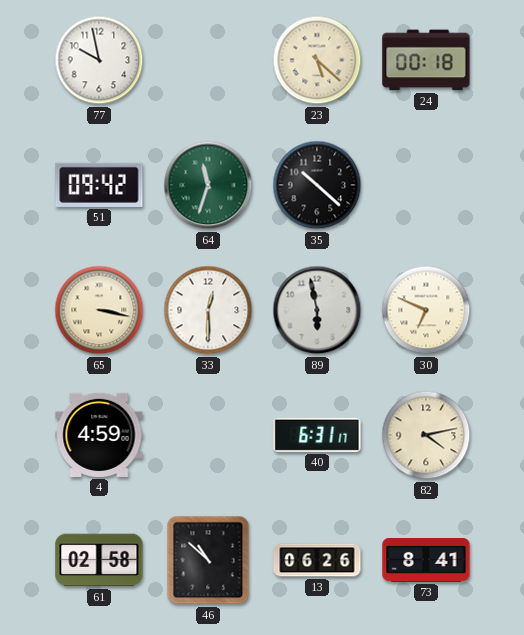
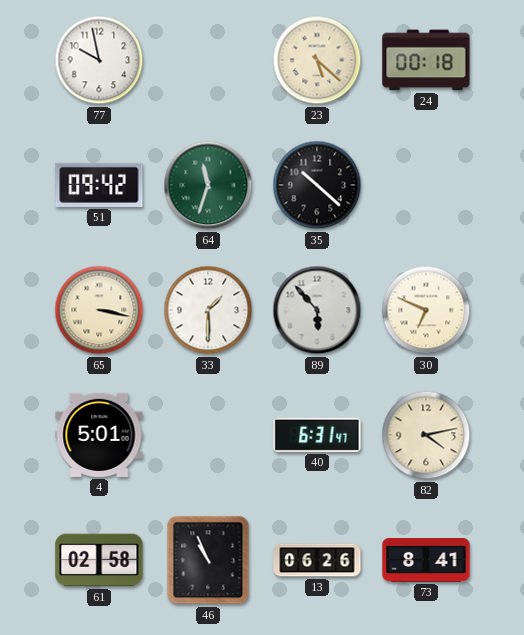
33: 12:30 -> 1:30 (208, 310)
89: 5:58 -> 5:53 (317, 310)
4: 4:59 -> 5:01 (99, 435)
40: 6:31:17 -> 6:31:47 (317, 435)
46: 10:52 -> 10:56 (208, 560)
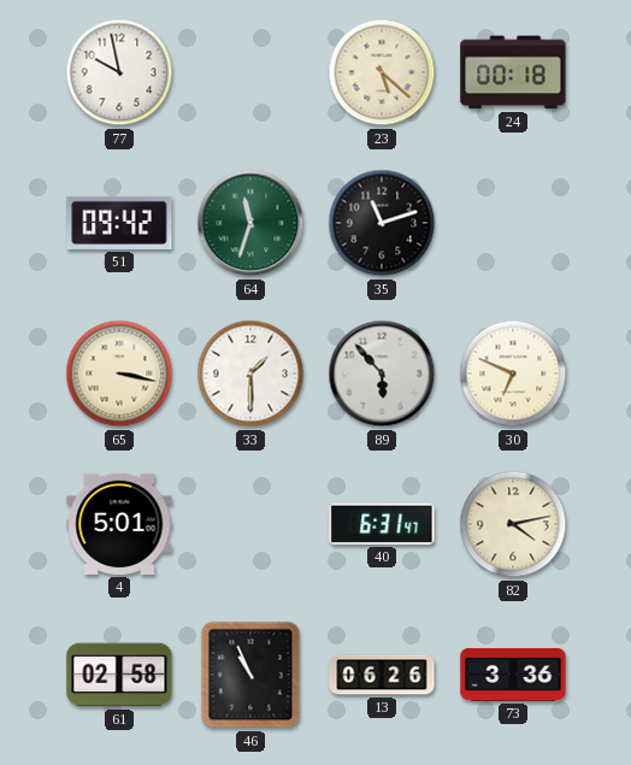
35: 10:22 -> 11:12 (382, 223)
73: 8:41 -> 3:36 (513, 676)
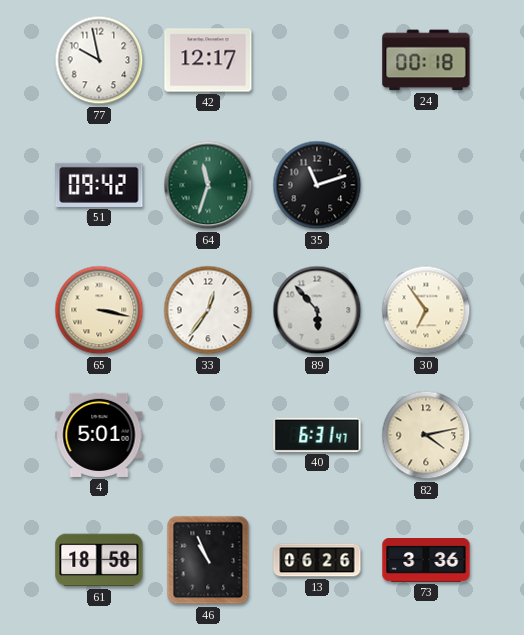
42: none -> 12:17 (208, 60)
23: 5:22 -> none (382, 72)
33: 1:30 -> 12:36 (208, 310)
30: 6:49 -> 6:54 (426, 310)
61: 02:58 -> 18:58 (99, 560)
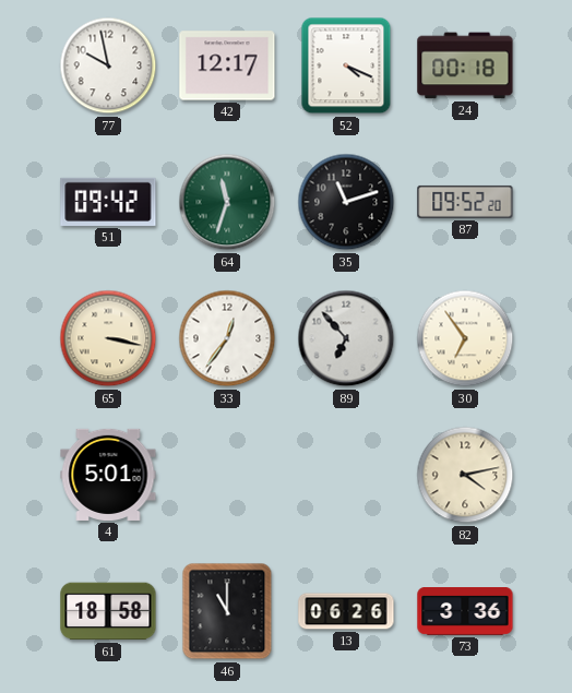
52: none -> 4:19 (346, 65)
87: none -> 09:52 (465, 202)
89: 5:53 -> 6:53 (346, 338)
40: 6:31 -> none (317, 435)
46: 10:56 -> 11:00 (227, 611)
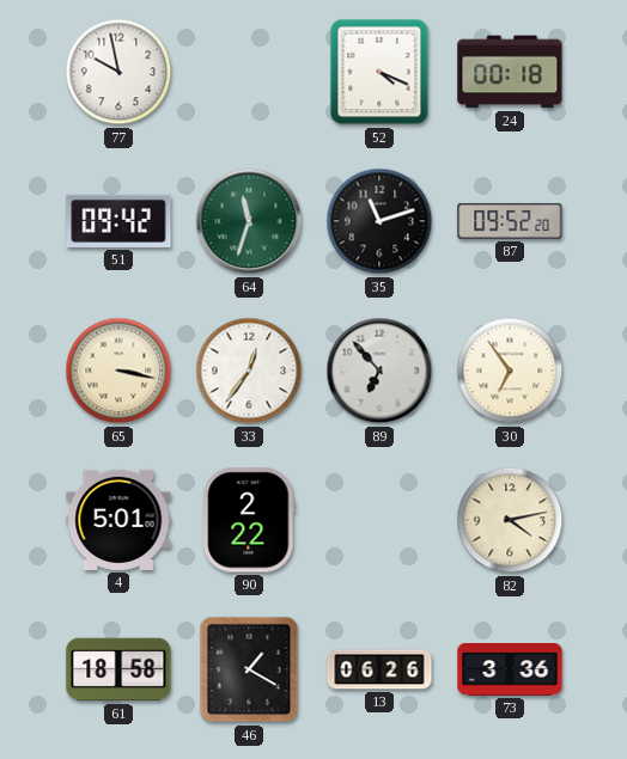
42: 12:17 -> none (227, 65)
90: none -> 2:22 (249, 520)
46: 11:00 -> 1:20 (249, 669)
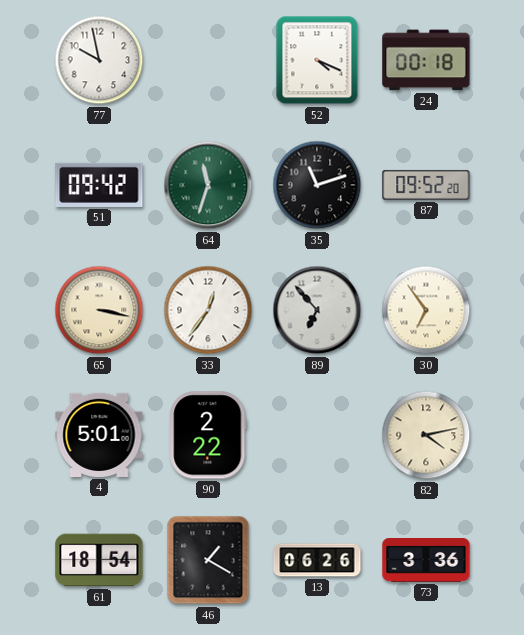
61: 18:58 -> 18:54 (99, 560)
